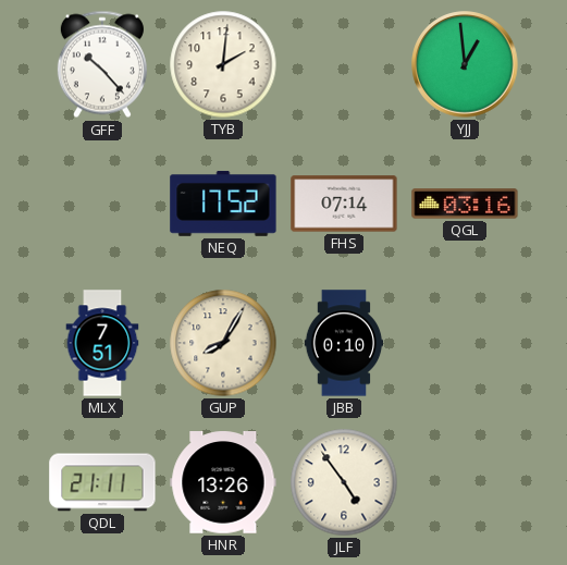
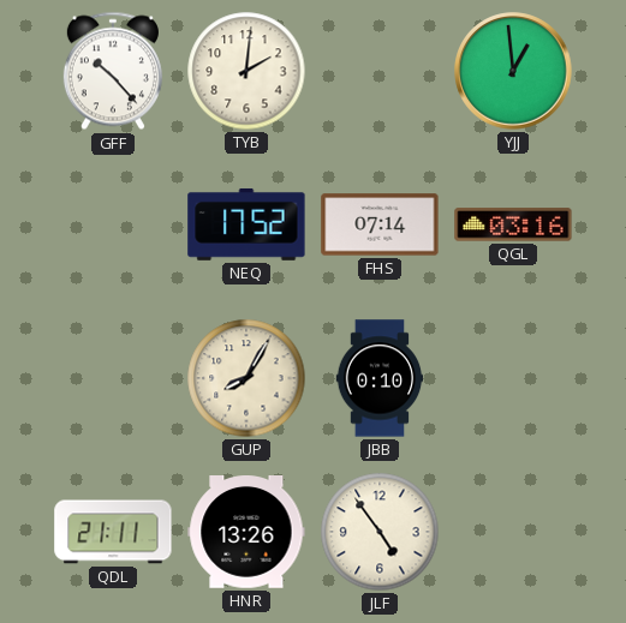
MLX: 7:51 -> none (102, 343)
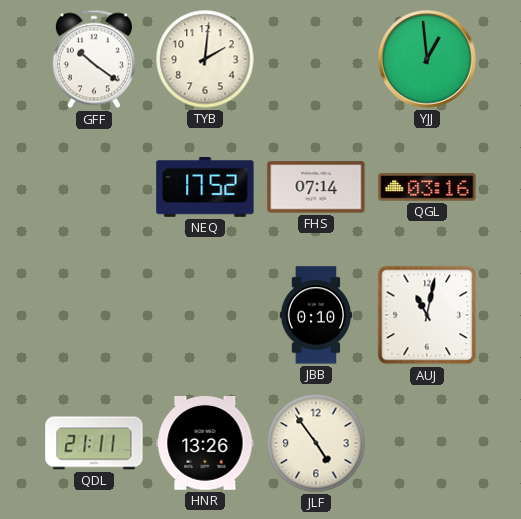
GFF: 10:23 -> 10:21 (94, 59)
GUP: 8:05 -> none (246, 378)
AUJ: none -> 11:02 (427, 315)
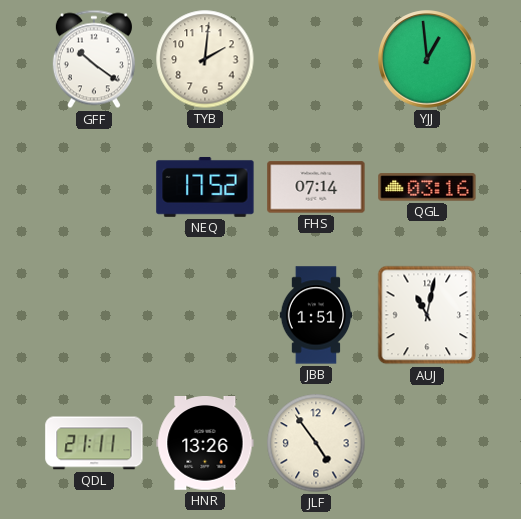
JBB: 0:10 -> 1:51 (316, 315)
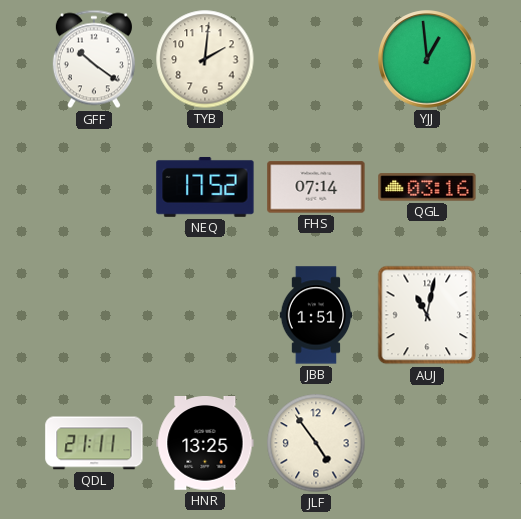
HNR: 13:26 -> 13:25 (205, 444)
